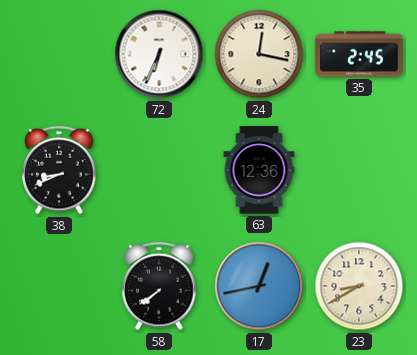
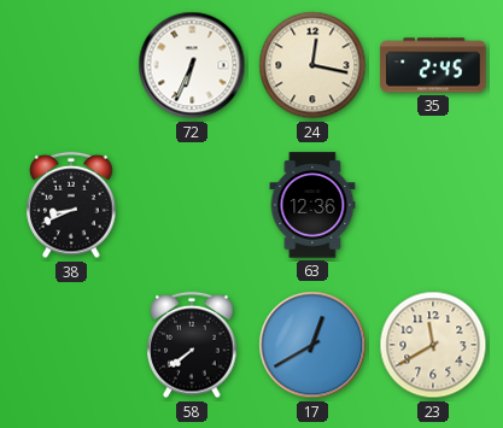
17: 12:43 -> 12:40 (312, 345)
23: 8:40 -> 11:40 (433, 345)
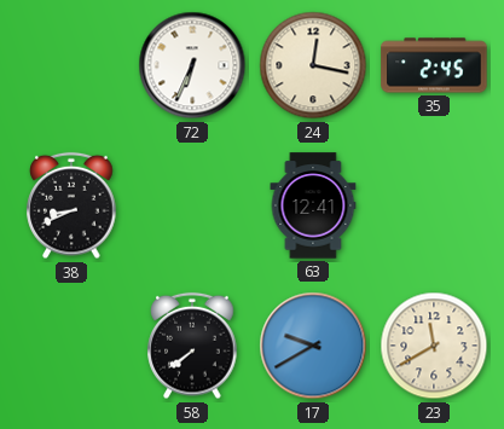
63: 12:36 -> 12:41 (313, 205)
17: 12:40 -> 9:40 (313, 346)
